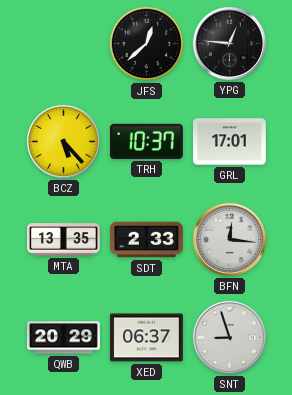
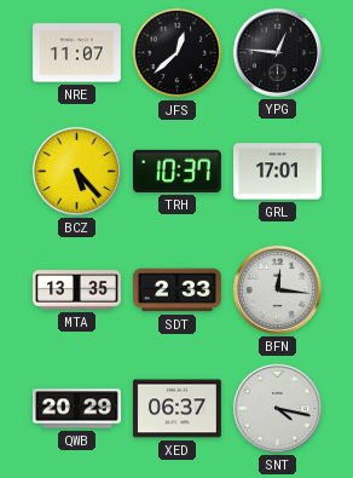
NRE: none -> 11:07 (77, 53)
SNT: 8:57 -> 4:17 (277, 408)
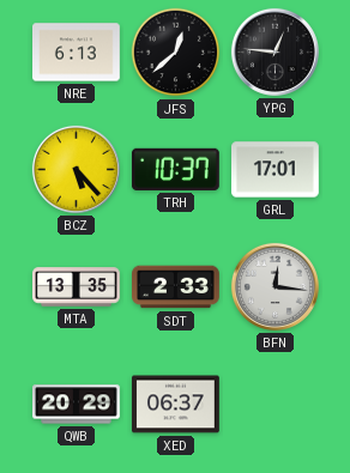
NRE: 11:07 -> 6:13 (77, 53)
SNT: 4:17 -> none (277, 408)
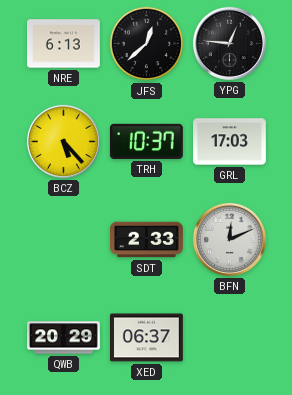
GRL: 17:01 -> 17:03 (230, 142)
MTA: 13:35 -> none (77, 287)
BFN: 12:16 -> 12:11 (229, 239)
